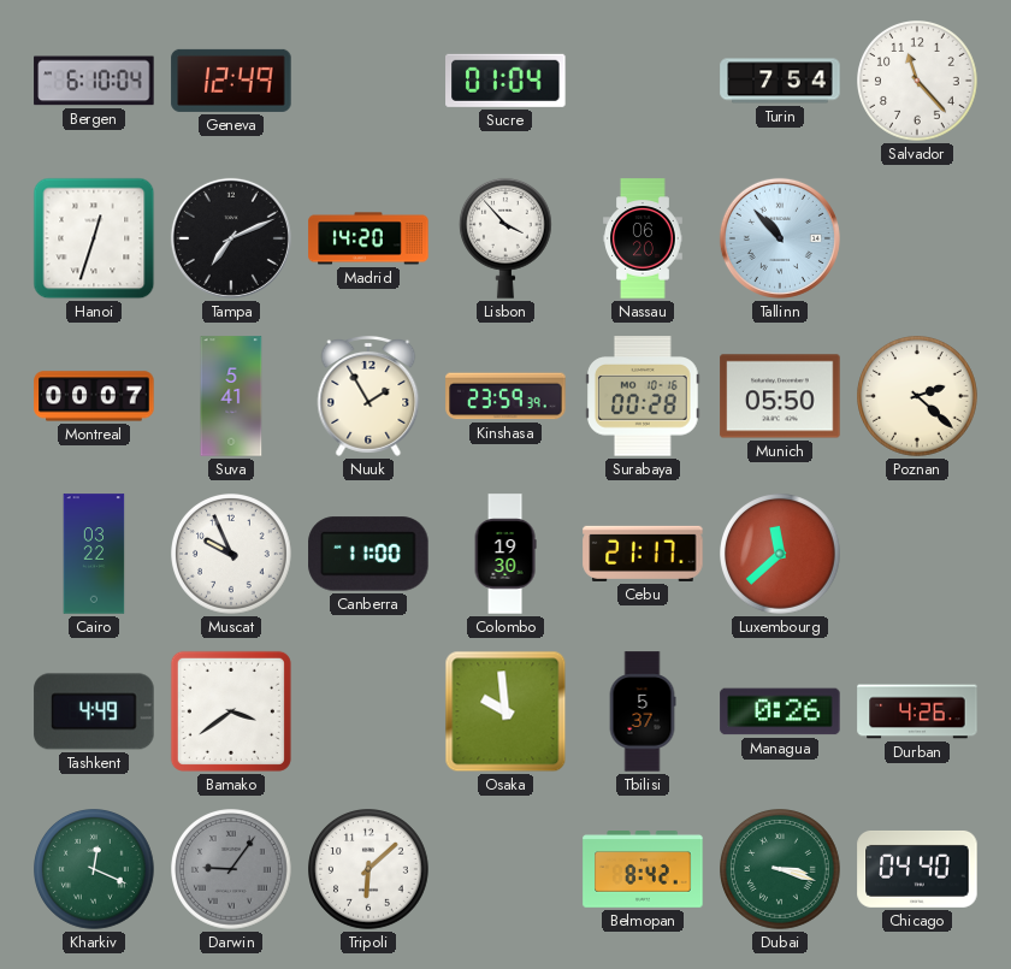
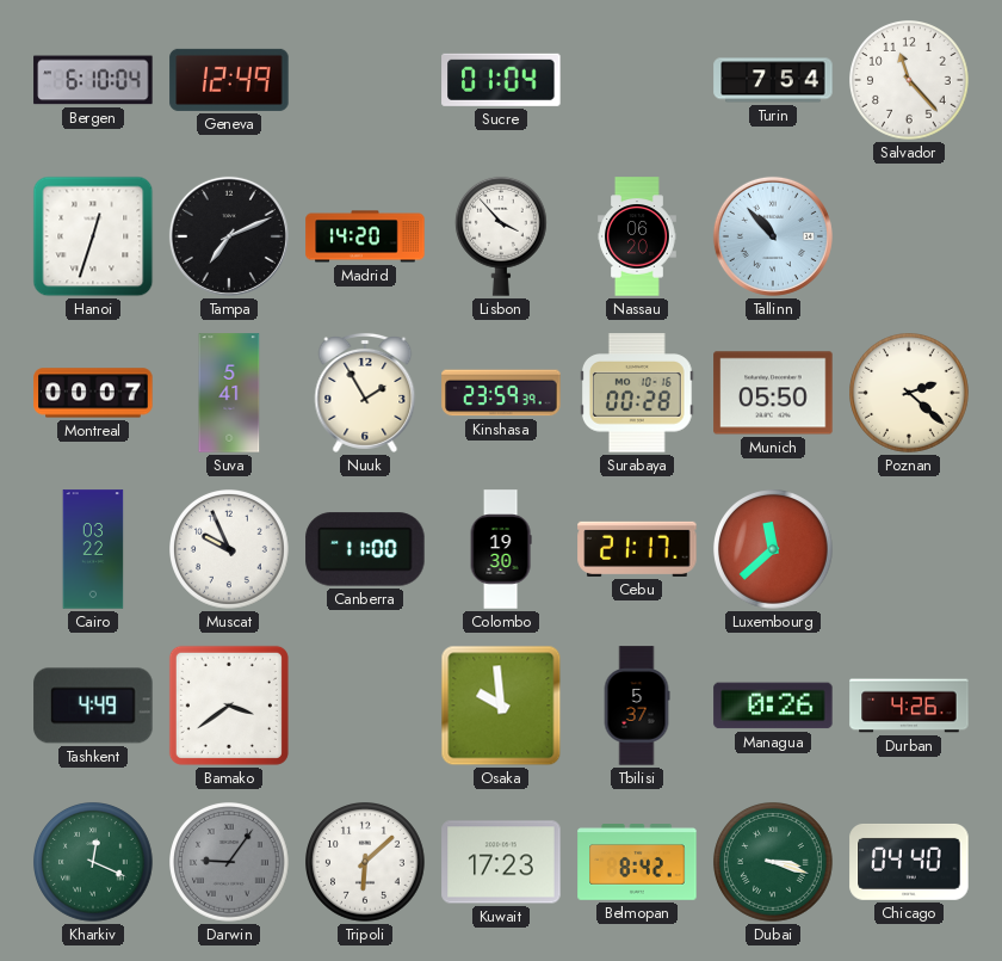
Kuwait: none -> 17:23 (501, 862)
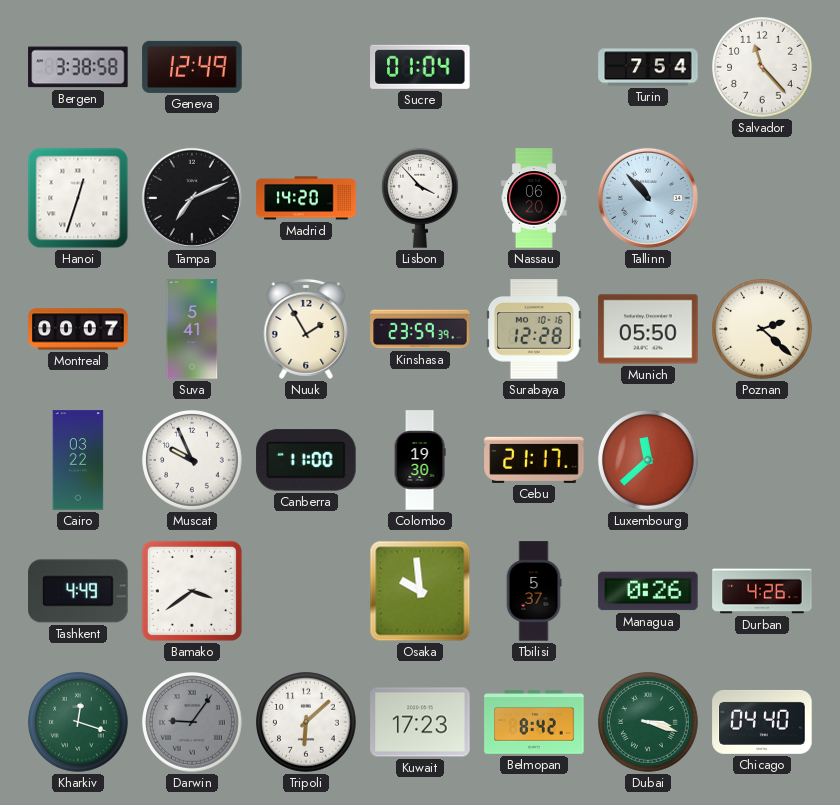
Bergen: 6:10 -> 3:38 (78, 67)
Surabaya: 00:28 -> 12:28 (535, 329)
Kharkiv: 12:19 -> 12:18 (79, 723)
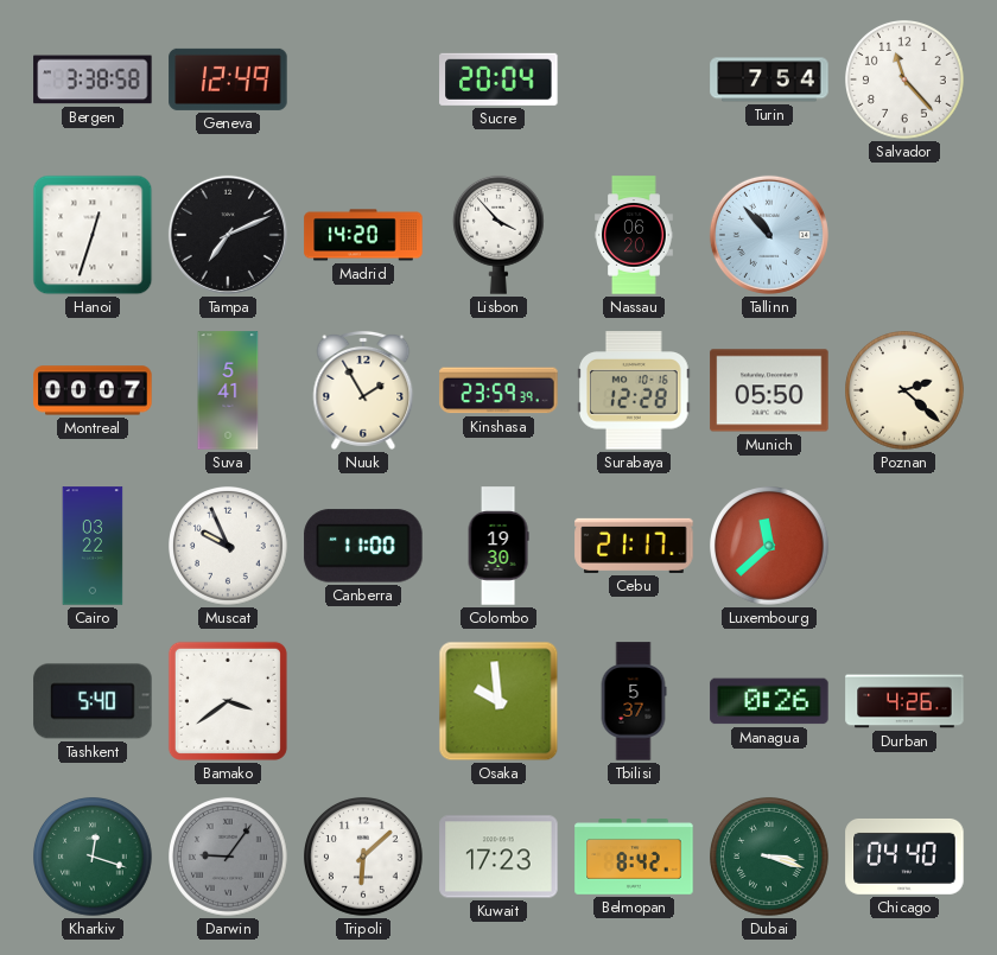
Sucre: 01:04 -> 20:04 (498, 79)
Tashkent: 4:49 -> 5:40 (93, 701)
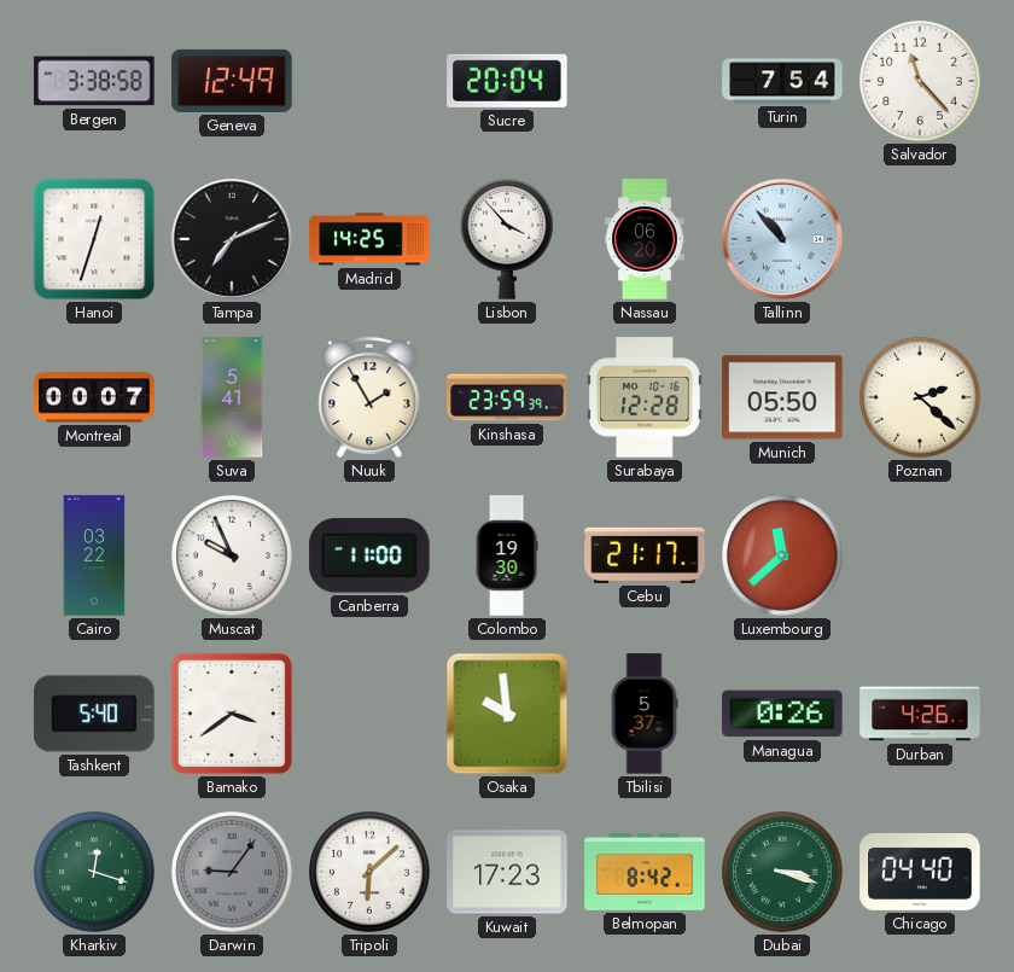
Madrid: 14:20 -> 14:25 (369, 239)
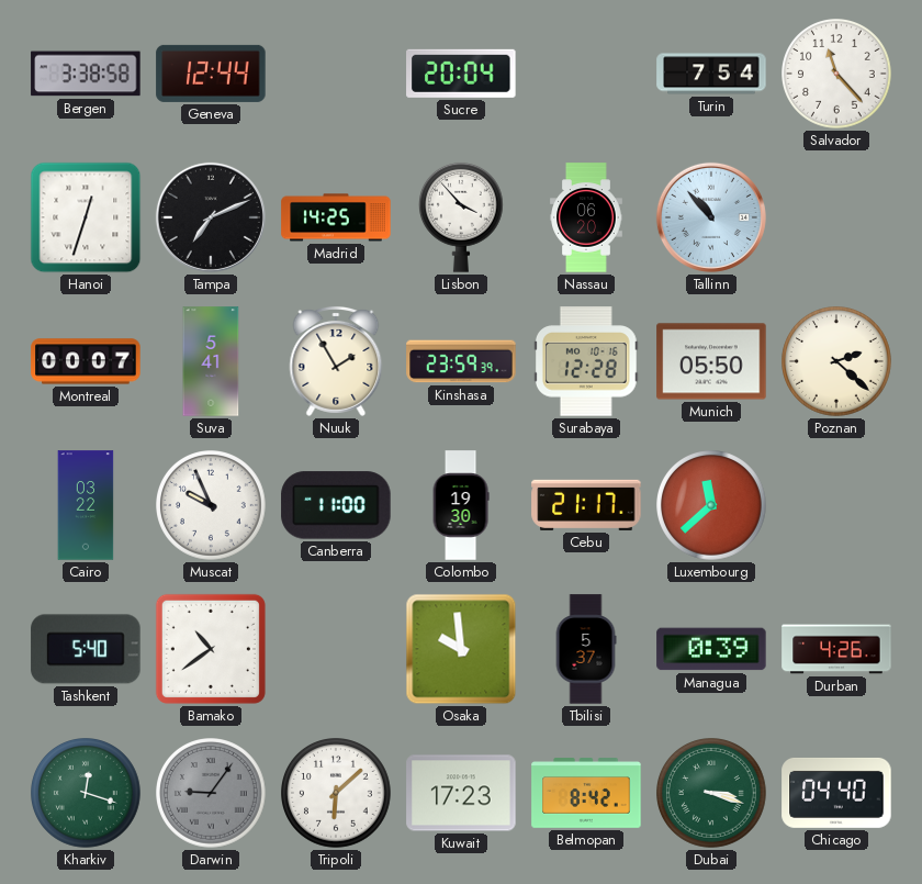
Geneva: 12:49 -> 12:44 (211, 74)
Bamako: 3:39 -> 10:39 (211, 649)
Managua: 0:26 -> 0:39 (711, 649)
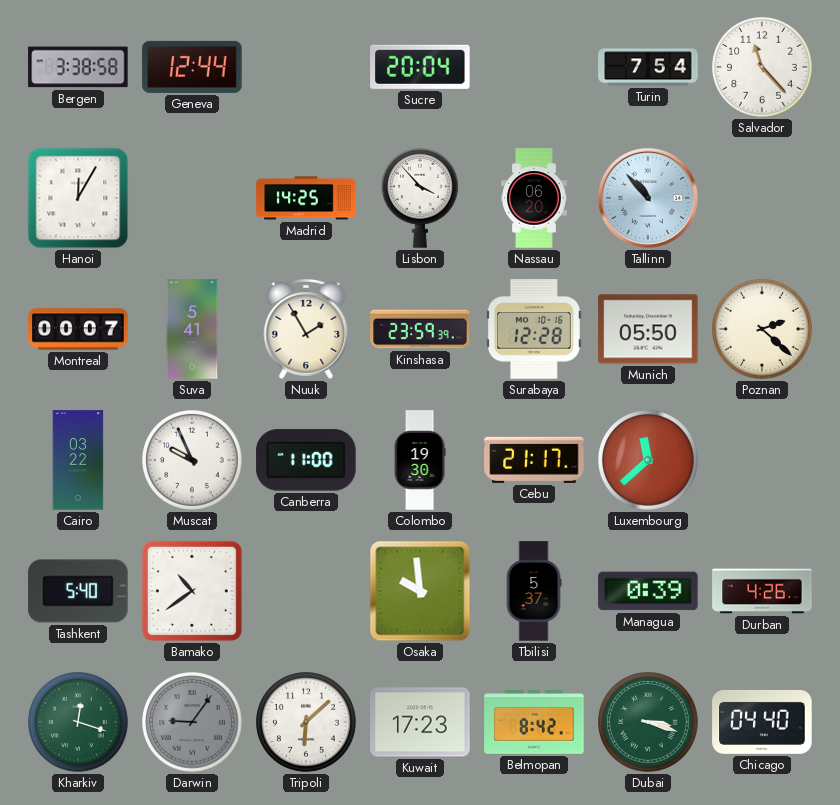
Hanoi: 12:33 -> 12:05 (78, 198)
Tampa: 7:11 -> none (211, 217)
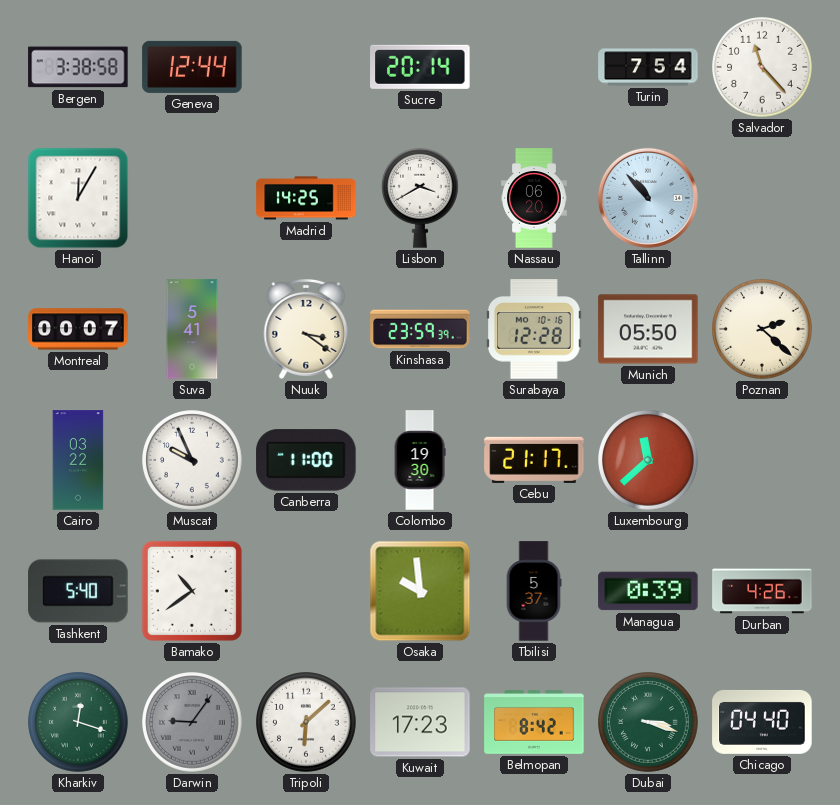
Sucre: 20:04 -> 20:14 (420, 67)
Lisbon: 3:53 -> 3:40 (420, 198)
Nuuk: 1:55 -> 3:21 (306, 329)
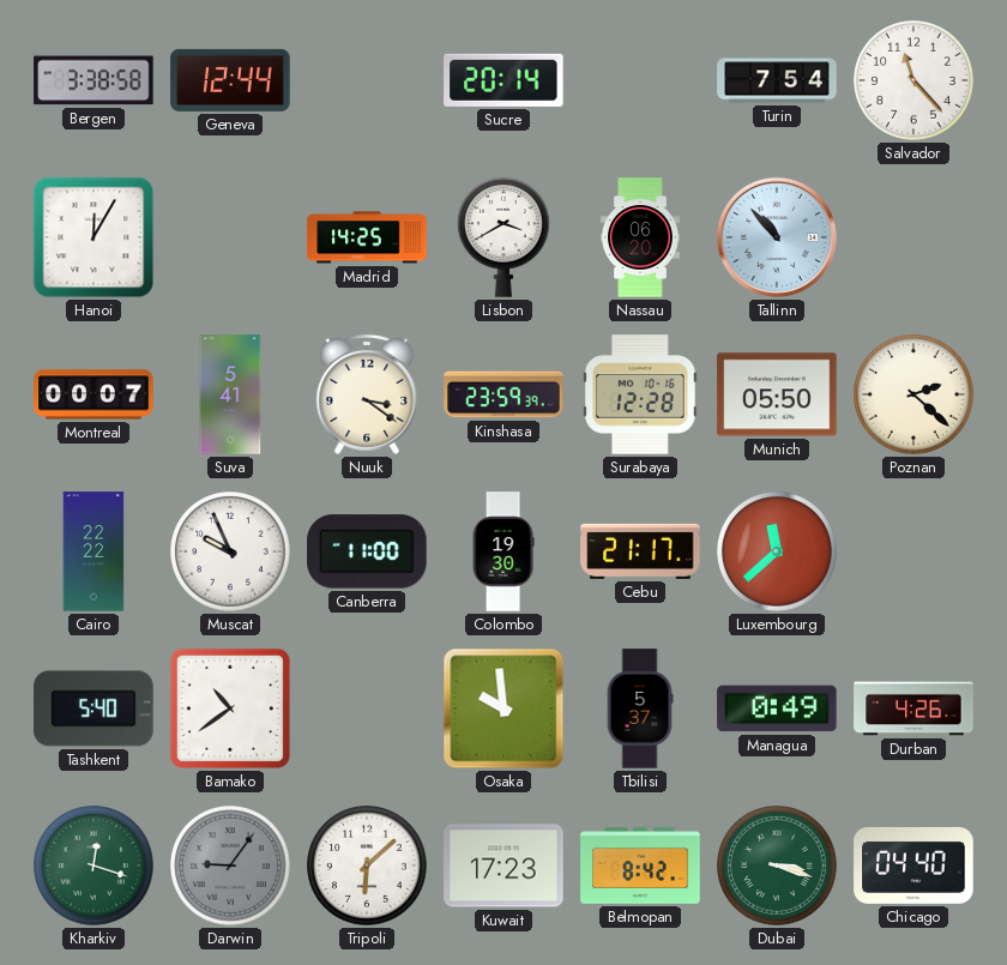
Cairo: 03:22 -> 22:22 (94, 551)
Managua: 0:39 -> 0:49 (777, 708)
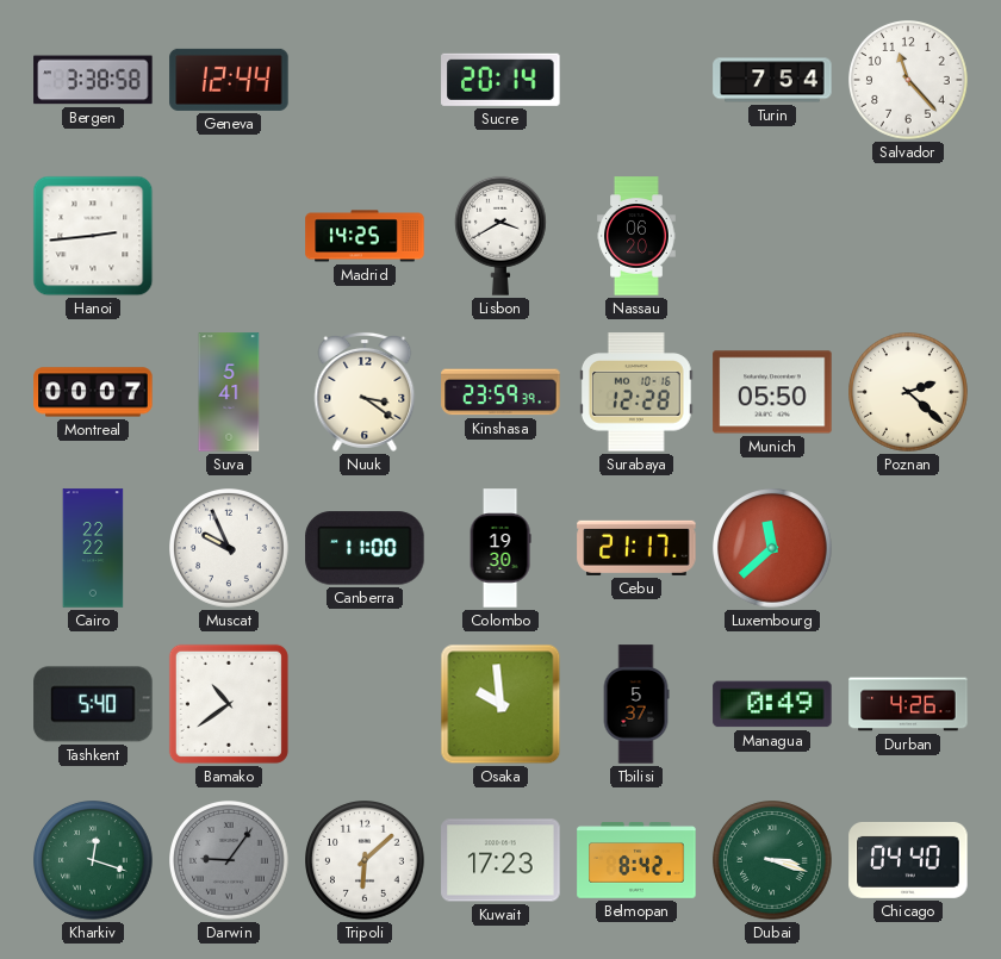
Hanoi: 12:05 -> 2:44 (93, 236)
Tallinn: 10:53 -> none (777, 237)
